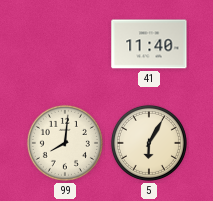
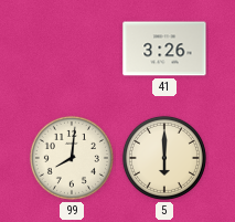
41: 11:40 -> 3:26 (164, 49)
5: 6:05 -> 6:00 (164, 158)
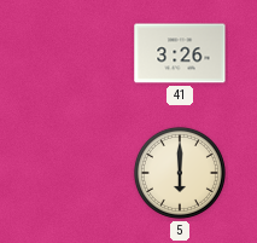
99: 8:01 -> none (72, 158)
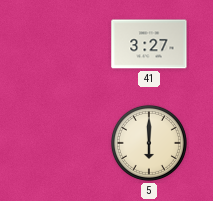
41: 3:26 -> 3:27 (149, 44)
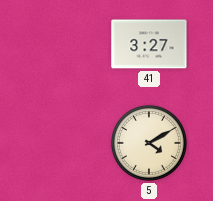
5: 6:00 -> 4:10 (149, 143)
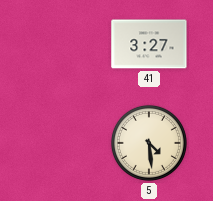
5: 4:10 -> 4:29 (149, 143)
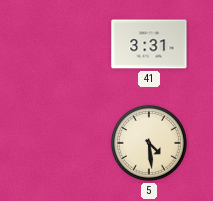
41: 3:27 -> 3:31 (149, 44)
